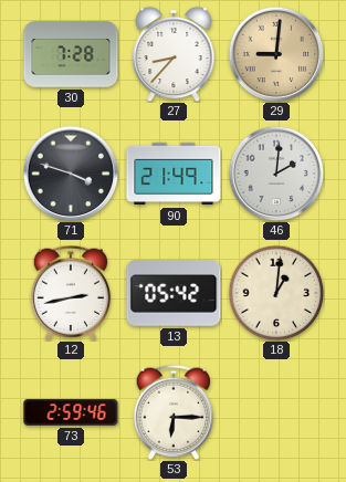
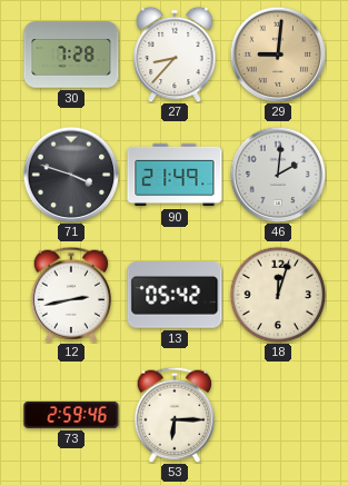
18: 1:01 -> 12:03 (278, 295)
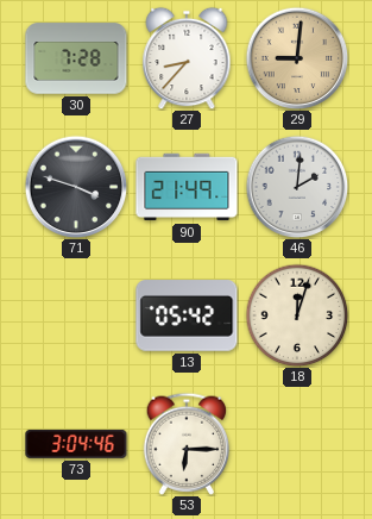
12: 2:43 -> none (71, 295)
73: 2:59 -> 3:04 (76, 444)
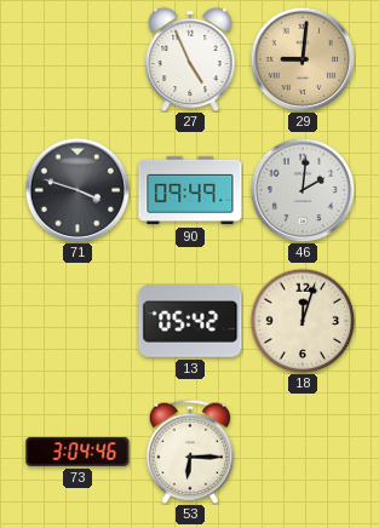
30: 7:28 -> none (76, 58)
27: 8:37 -> 4:56 (190, 59)
90: 21:49 -> 09:49 (190, 190)
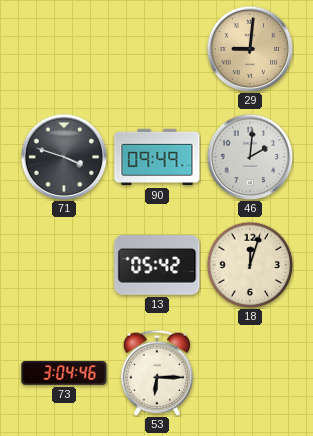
27: 4:56 -> none (190, 59)
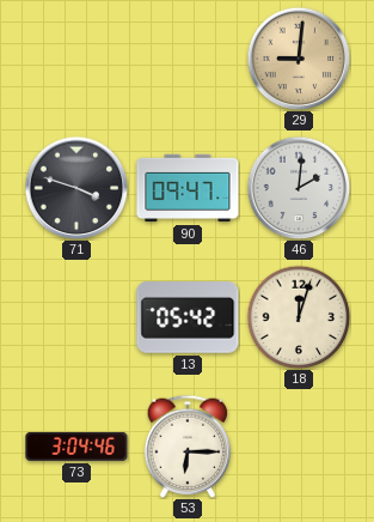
90: 09:49 -> 09:47 (188, 188)
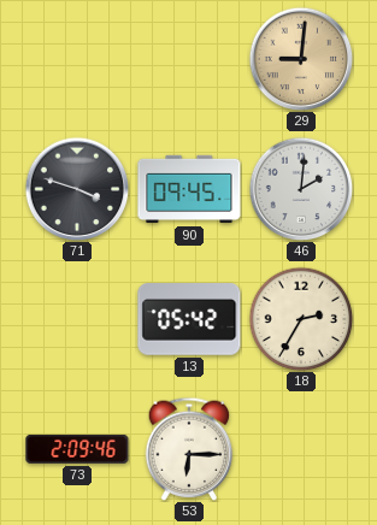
90: 09:47 -> 09:45 (189, 189)
18: 12:03 -> 2:35 (301, 319)
73: 3:04 -> 2:09 (77, 449)
